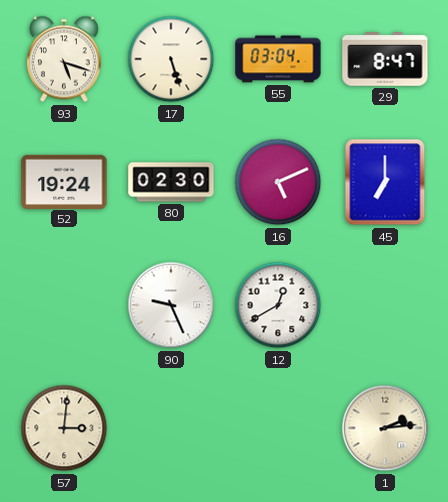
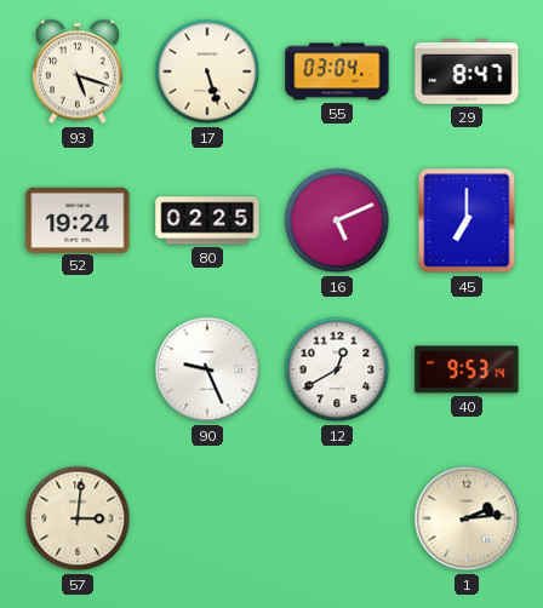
80: 02:30 -> 02:25 (207, 220)
40: none -> 9:53 (467, 369)
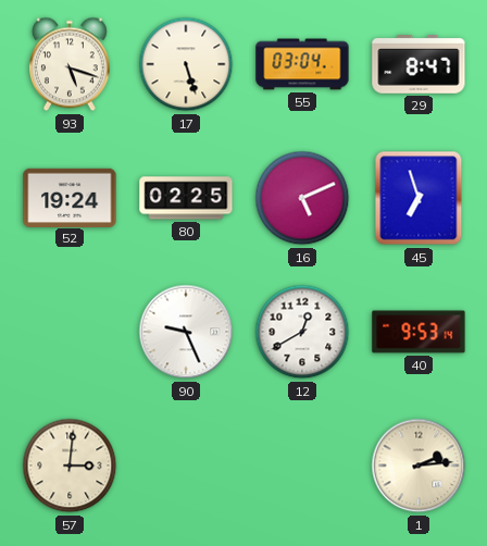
45: 7:00 -> 6:57 (419, 198)
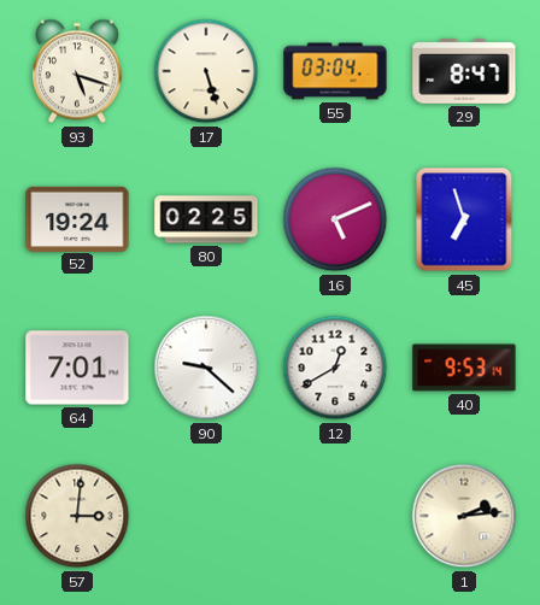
64: none -> 7:01 (77, 368)
90: 9:26 -> 9:22 (206, 368)
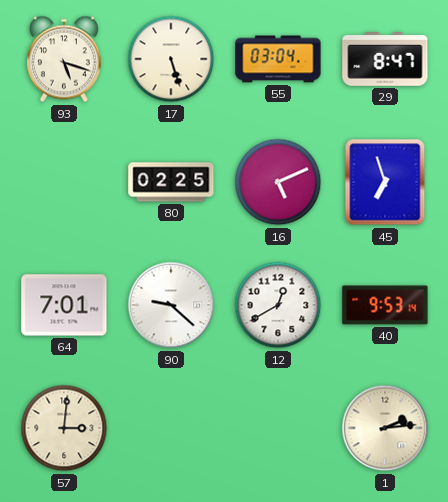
52: 19:24 -> none (77, 218)
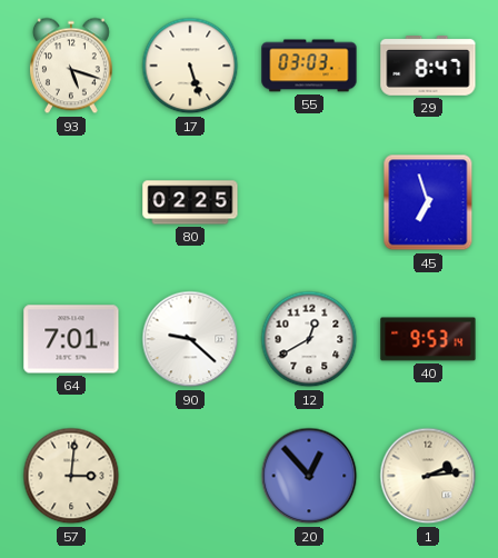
55: 03:04 -> 03:03 (309, 66)
16: 5:11 -> none (278, 182)
20: none -> 12:53 (309, 476)
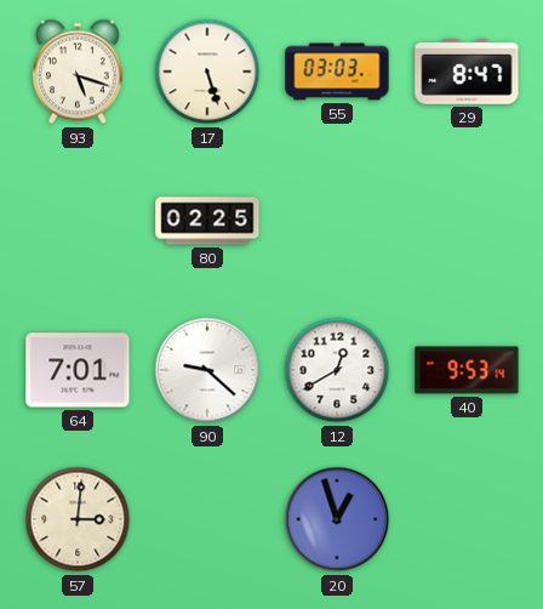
45: 6:57 -> none (428, 202)
20: 12:53 -> 12:57 (337, 519)
1: 2:14 -> none (428, 476)
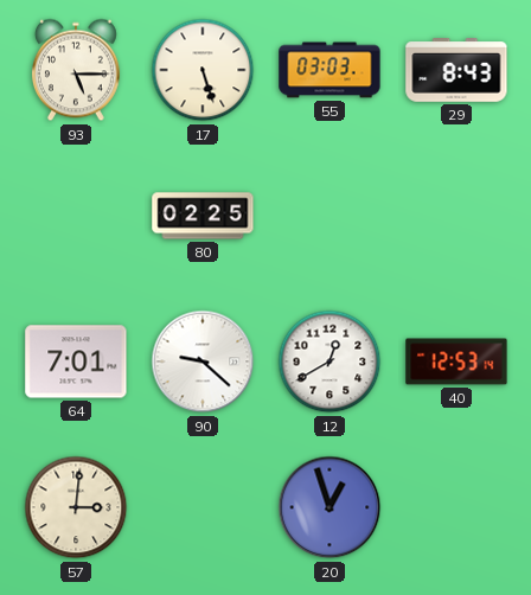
93: 5:18 -> 5:15 (76, 70)
29: 8:47 -> 8:43 (456, 71)
40: 9:53 -> 12:53 (456, 362)
